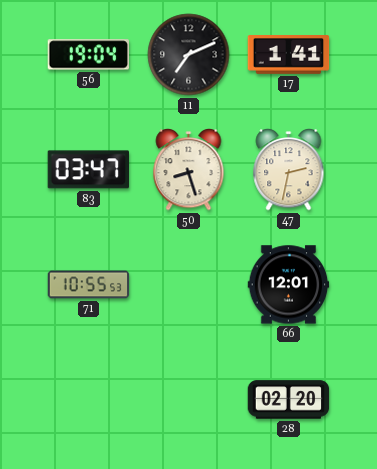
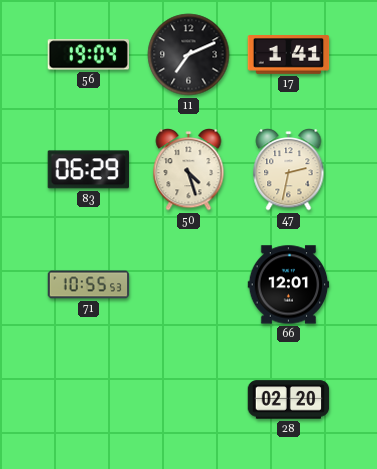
83: 03:47 -> 06:29 (88, 170)
50: 8:27 -> 4:27 (189, 170)
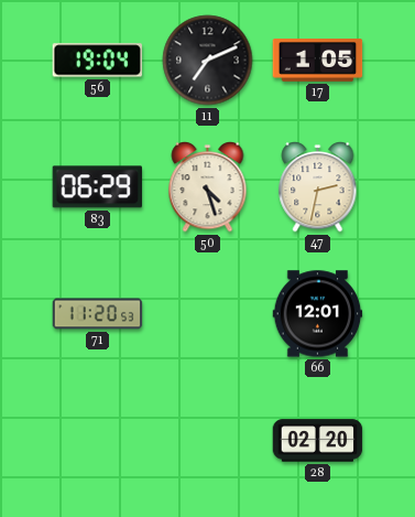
17: 1:41 -> 1:05 (318, 61)
71: 10:55 -> 11:20 (98, 314)
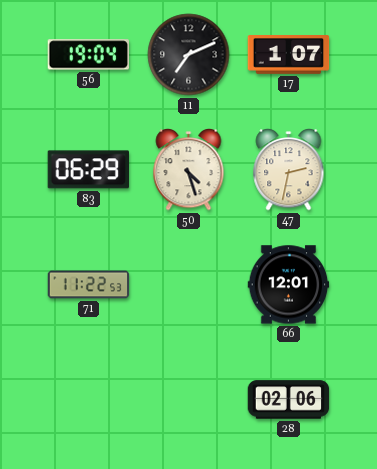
17: 1:05 -> 1:07 (289, 55)
71: 11:20 -> 11:22 (89, 285)
28: 02:20 -> 02:06 (289, 400)
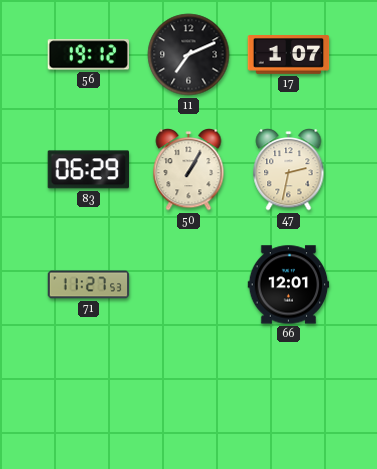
56: 19:04 -> 19:12 (89, 55)
50: 4:27 -> 1:05 (189, 170)
71: 11:22 -> 11:27 (89, 285)
28: 02:06 -> none (289, 400)
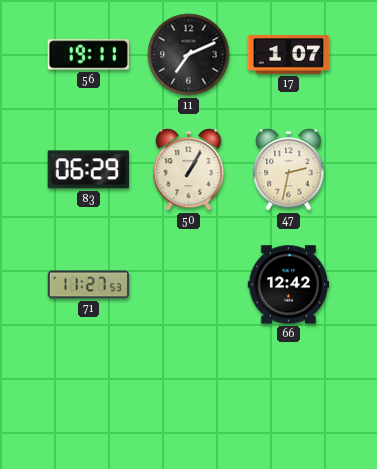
56: 19:12 -> 19:11 (89, 55)
66: 12:01 -> 12:42 (289, 285)
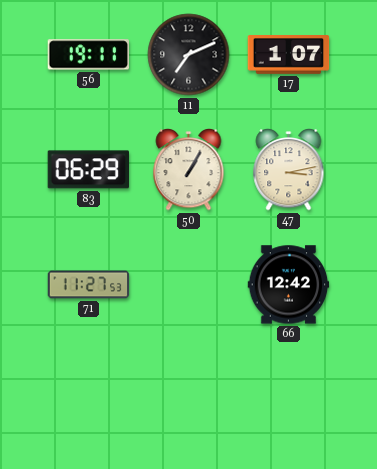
47: 2:32 -> 3:13 (289, 170)
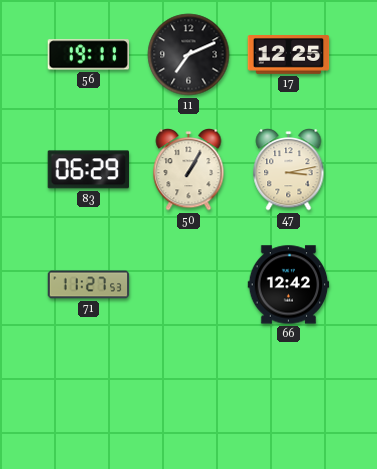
17: 1:07 -> 12:25 (289, 55)
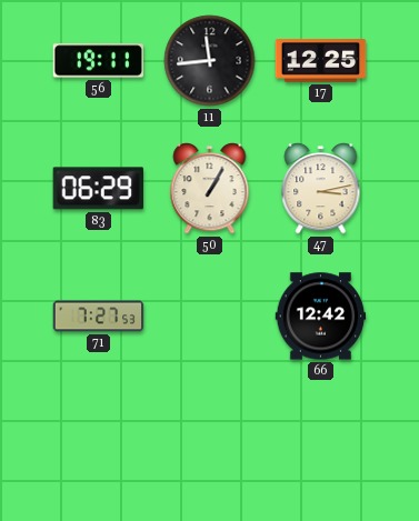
11: 7:11 -> 11:44 (210, 61)
71: 11:27 -> 7:27 (99, 317)
